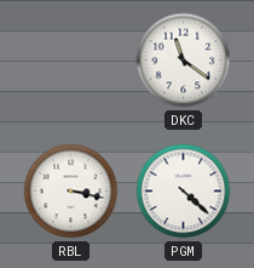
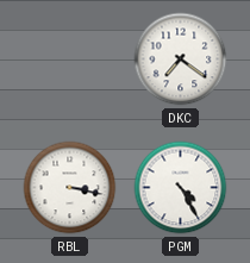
DKC: 11:21 -> 7:21 (181, 60)
PGM: 4:22 -> 4:25 (181, 188)
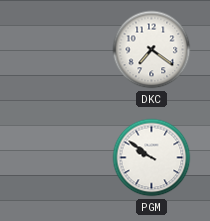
RBL: 3:17 -> none (70, 188)
PGM: 4:25 -> 9:51 (152, 158)
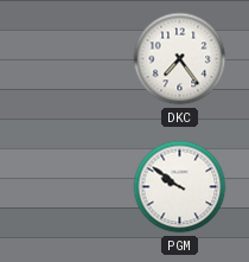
DKC: 7:21 -> 7:24 (180, 59)
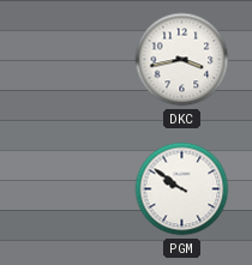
DKC: 7:24 -> 3:43 (182, 60)
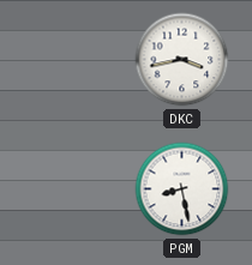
PGM: 9:51 -> 8:28 (182, 189)
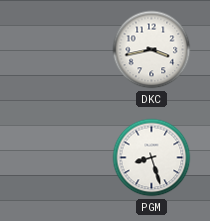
PGM: 8:28 -> 8:27 (152, 158)
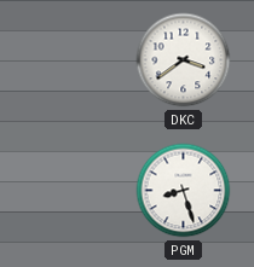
DKC: 3:43 -> 3:39 (184, 60)
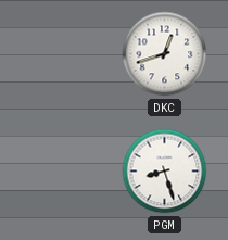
DKC: 3:39 -> 12:42 (165, 54)
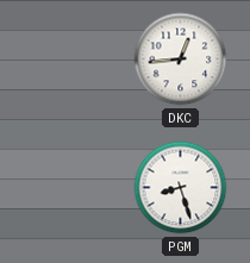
DKC: 12:42 -> 12:44 (181, 60)
